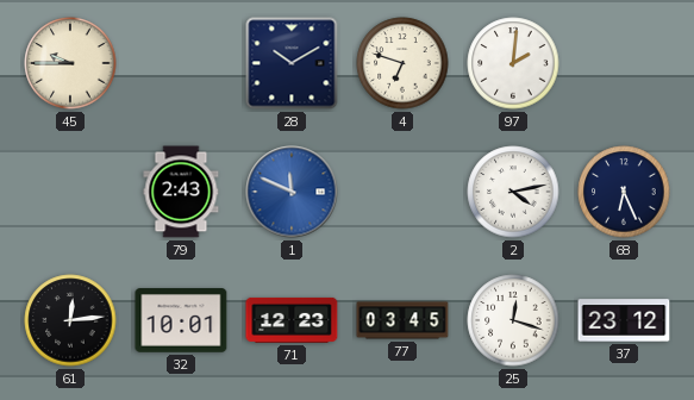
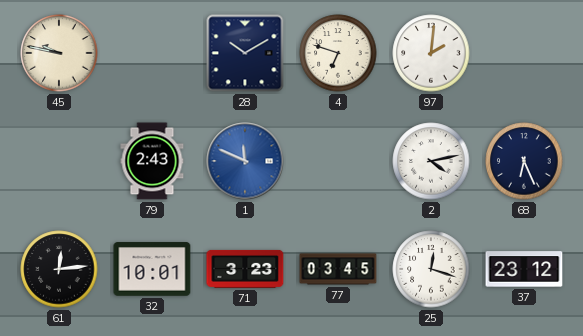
45: 9:45 -> 9:47 (59, 53)
71: 12:23 -> 3:23 (245, 269)
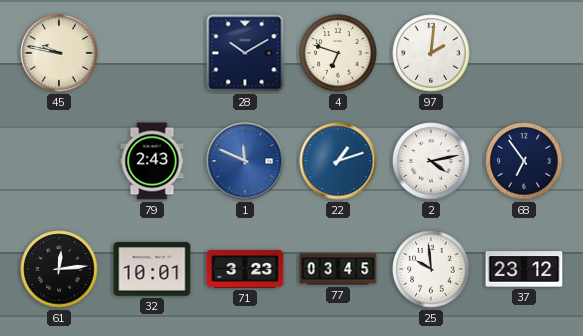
22: none -> 1:12 (338, 161)
68: 6:26 -> 6:54 (524, 161)
25: 12:18 -> 9:59 (431, 269)
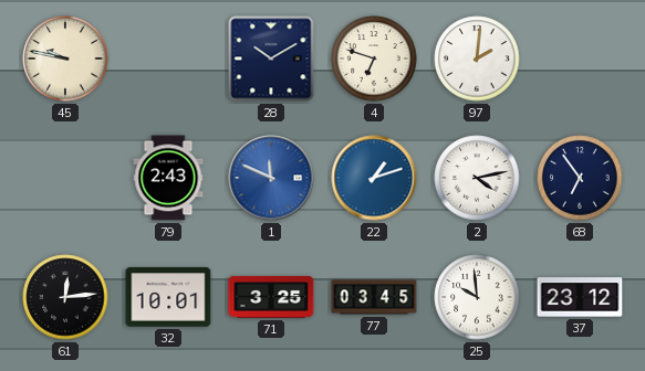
71: 3:23 -> 3:25 (271, 297)
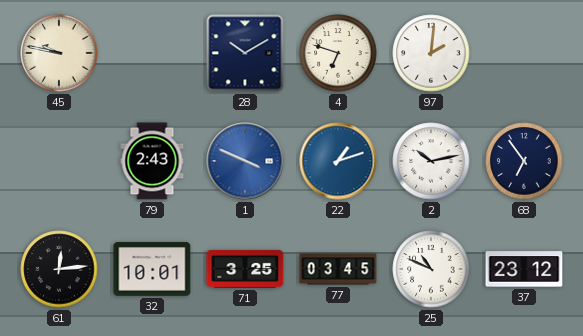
1: 11:49 -> 3:49 (245, 161)
2: 4:13 -> 10:13 (431, 161)
25: 9:59 -> 10:49 (431, 269)
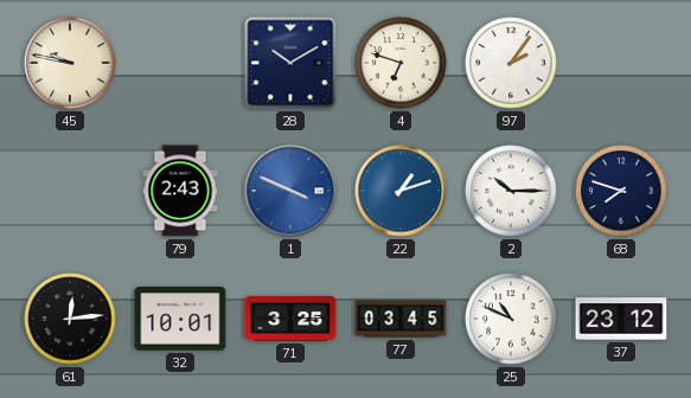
97: 2:01 -> 2:06 (511, 63)
2: 10:13 -> 10:15 (511, 191)
68: 6:54 -> 7:48 (621, 191)
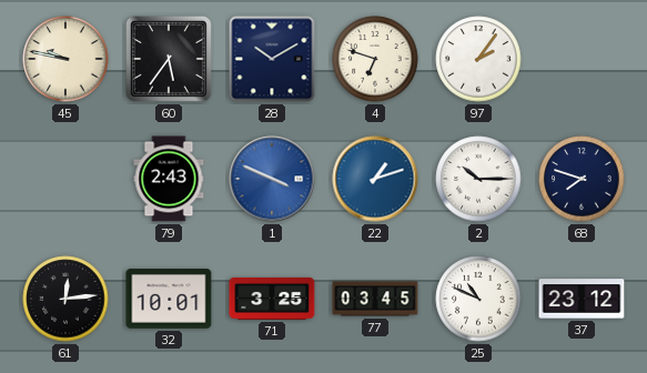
60: none -> 5:36 (169, 59)
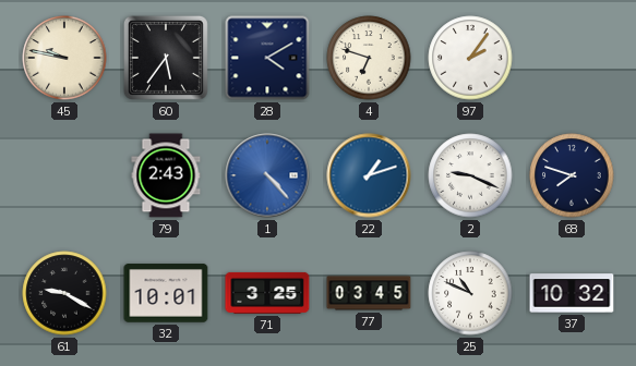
28: 10:10 -> 4:10 (267, 58)
1: 3:49 -> 4:23 (267, 175)
2: 10:15 -> 9:19 (470, 175)
61: 12:14 -> 9:20 (64, 293)
37: 23:12 -> 10:32 (572, 293)
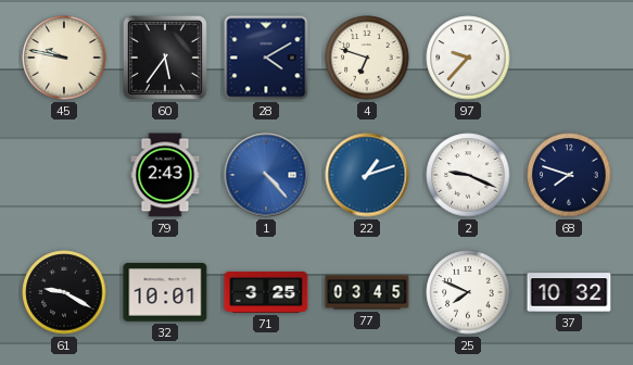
97: 2:06 -> 9:37 (468, 58)
25: 10:49 -> 7:49 (468, 292)
